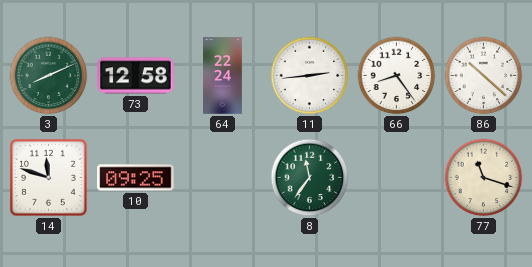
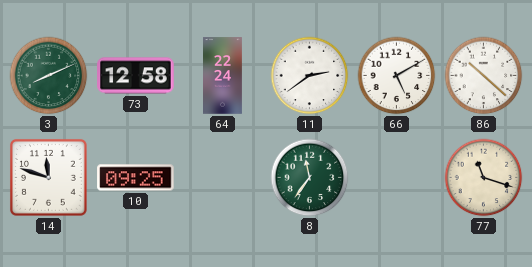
11: 2:44 -> 2:39 (310, 76)
66: 8:24 -> 5:10 (397, 76)
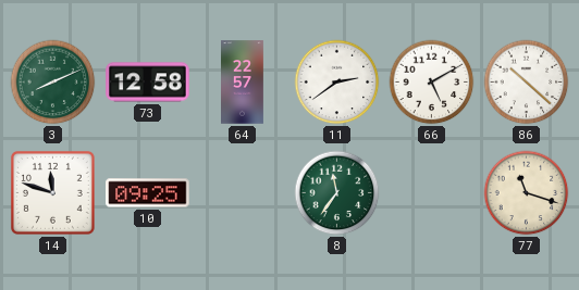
64: 22:24 -> 22:57 (243, 83)
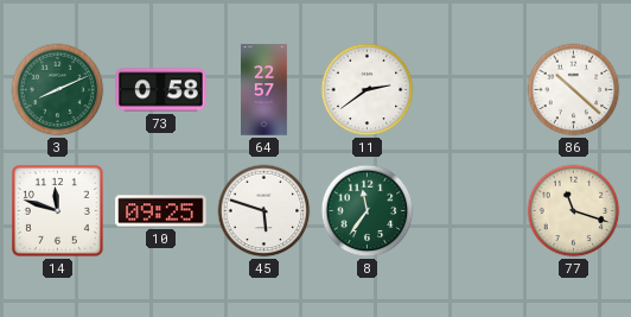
73: 12:58 -> 0:58 (161, 90)
66: 5:10 -> none (432, 83)
45: none -> 5:48 (264, 211)
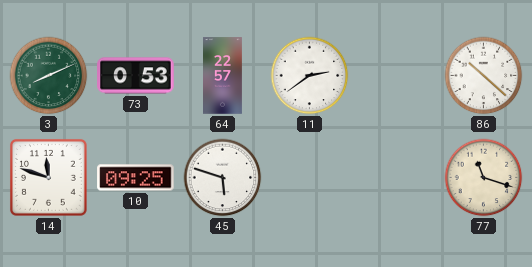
73: 0:58 -> 0:53 (136, 76)
8: 11:36 -> none (368, 211)
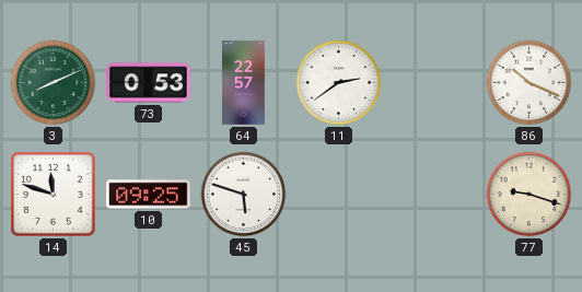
86: 10:22 -> 10:19 (529, 83)
77: 11:18 -> 9:18 (529, 195)
